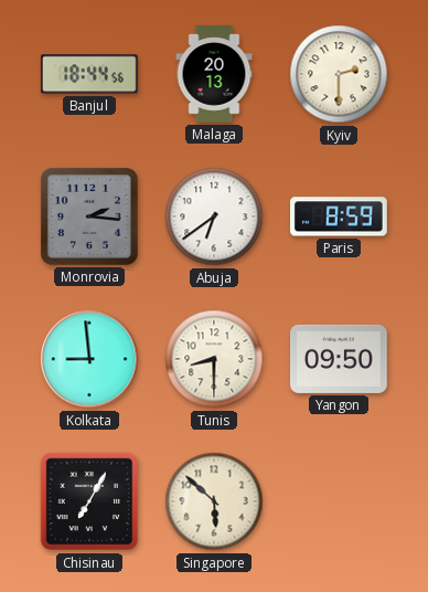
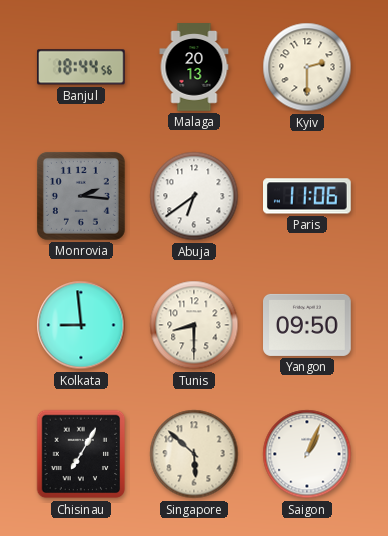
Paris: 8:59 -> 11:06 (308, 196)
Saigon: none -> 1:04 (307, 454)
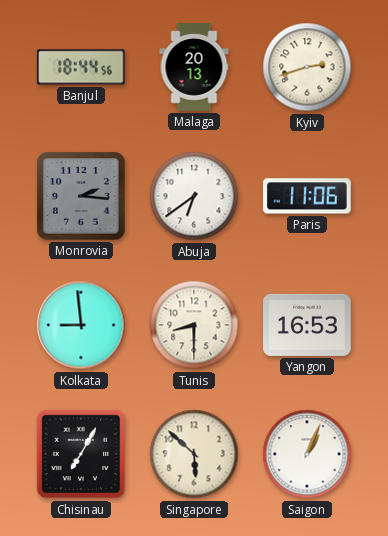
Kyiv: 2:30 -> 2:42 (307, 67)
Yangon: 09:50 -> 16:53 (308, 325)
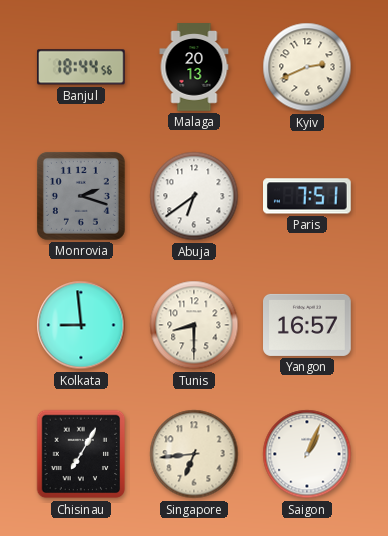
Kyiv: 2:42 -> 2:41 (307, 67)
Monrovia: 2:16 -> 2:18 (81, 196)
Paris: 11:06 -> 7:51 (308, 196)
Yangon: 16:53 -> 16:57 (308, 325)
Singapore: 5:52 -> 6:44 (194, 454)
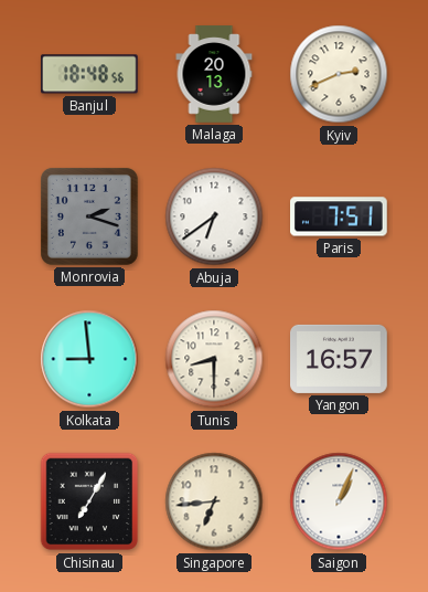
Banjul: 18:44 -> 18:48 (89, 74)
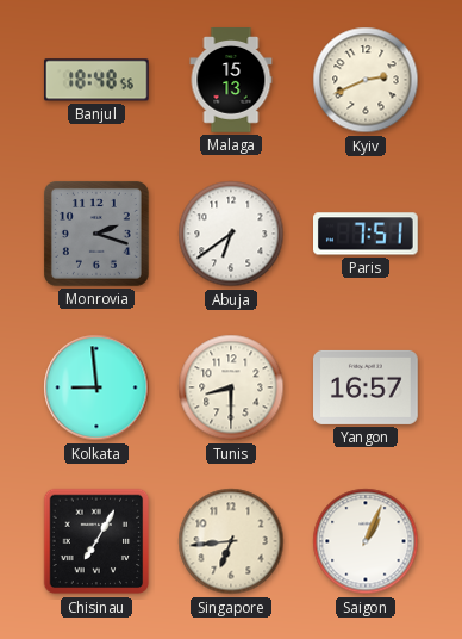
Malaga: 20:13 -> 15:13 (231, 80)
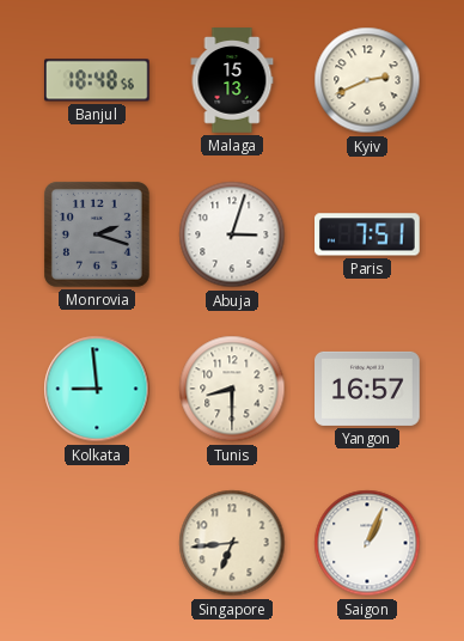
Abuja: 6:39 -> 3:03 (232, 234)
Chisinau: 7:05 -> none (96, 541)
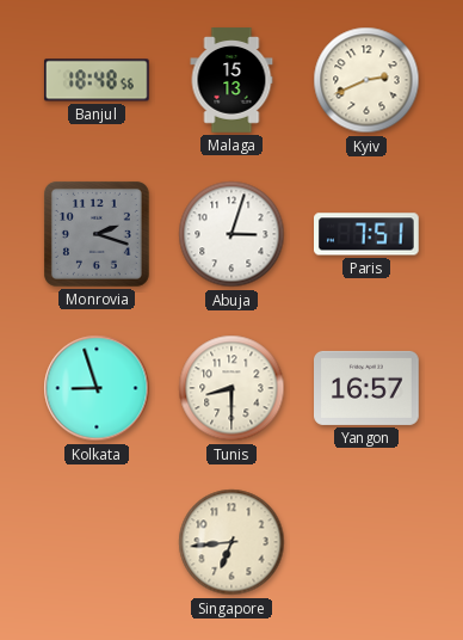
Kolkata: 8:59 -> 8:57 (97, 388)
Saigon: 1:04 -> none (367, 543)
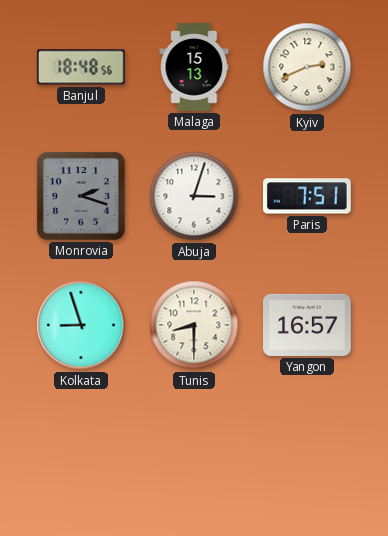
Singapore: 6:44 -> none (231, 542)
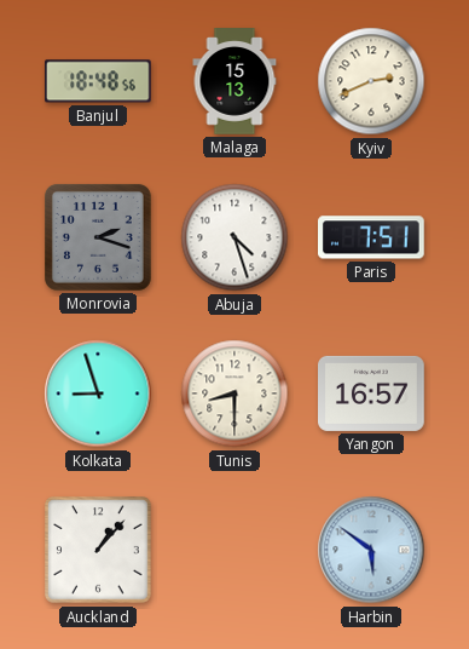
Abuja: 3:03 -> 4:27 (234, 237)
Auckland: none -> 1:07 (98, 550)
Harbin: none -> 5:51 (371, 550)
